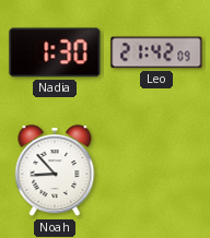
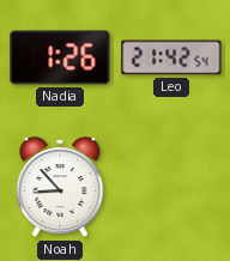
Nadia: 1:30 -> 1:26 (60, 57)
Leo: 21:42:09 -> 21:42:54 (171, 57)
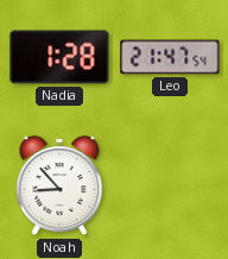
Nadia: 1:26 -> 1:28 (59, 57)
Leo: 21:42 -> 21:47 (170, 57)
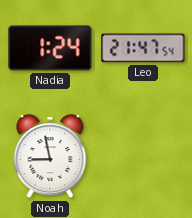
Nadia: 1:28 -> 1:24 (50, 48)
Noah: 8:53 -> 8:58 (50, 157)
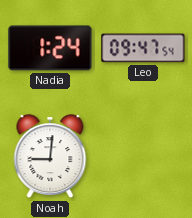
Leo: 21:47 -> 09:47 (143, 48)
Noah: 8:58 -> 9:01 (50, 157)
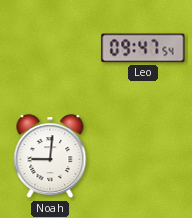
Nadia: 1:24 -> none (50, 48)
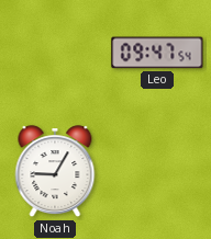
Noah: 9:01 -> 9:05 (55, 172)
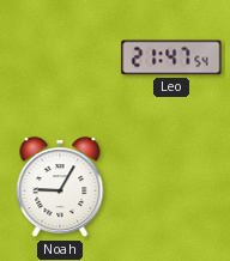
Leo: 09:47 -> 21:47 (171, 57)
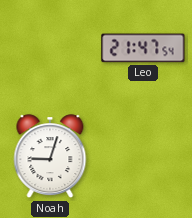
Noah: 9:05 -> 9:03 (50, 157)
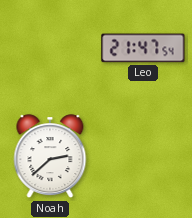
Noah: 9:03 -> 2:38 (50, 157)
